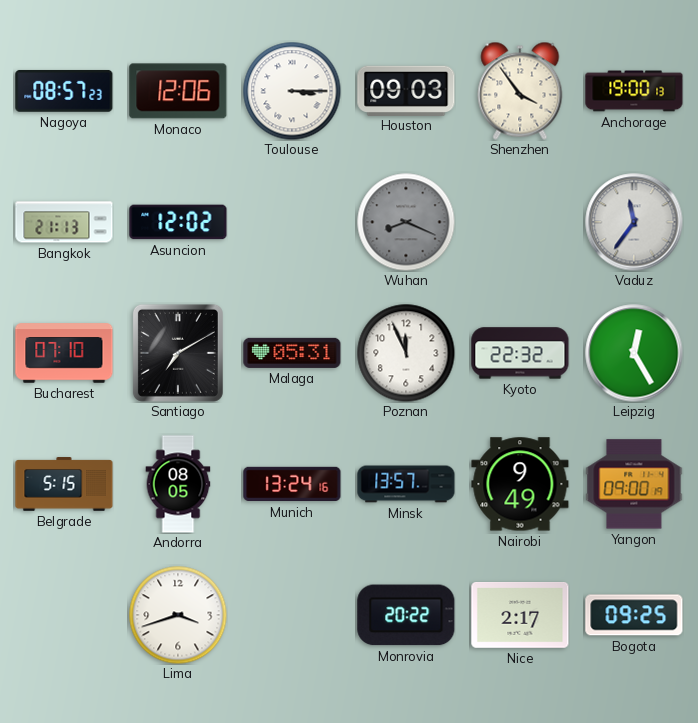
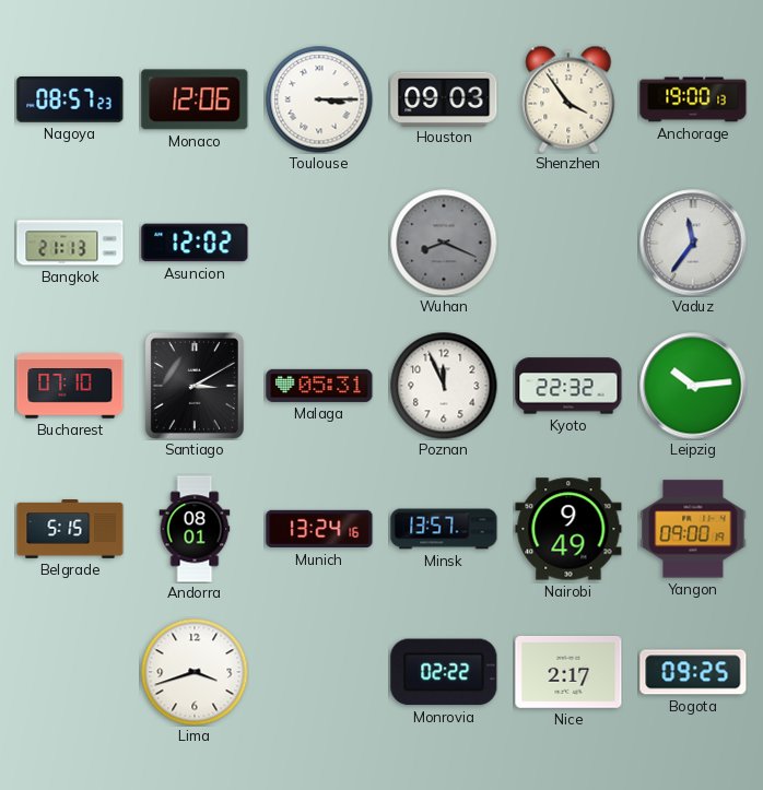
Santiago: 7:10 -> 3:10 (195, 386)
Leipzig: 12:25 -> 10:14 (693, 386)
Andorra: 08:05 -> 08:01 (195, 529)
Monrovia: 20:22 -> 02:22 (444, 672)
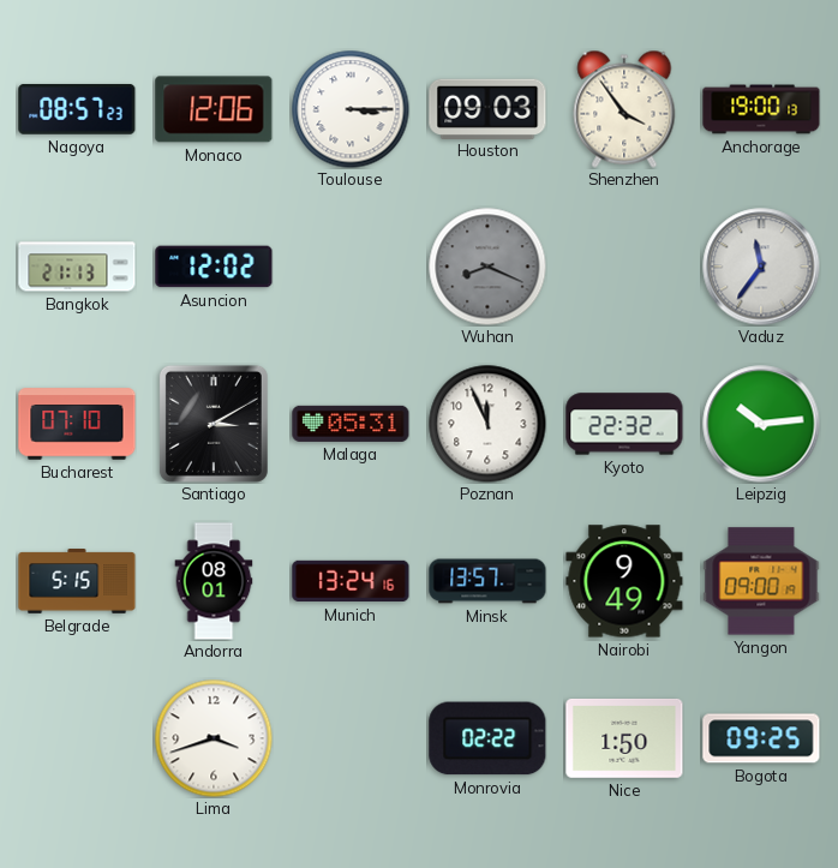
Nice: 2:17 -> 1:50 (624, 740)
